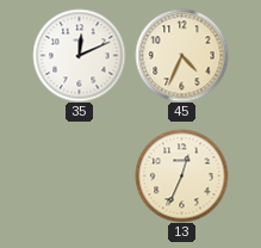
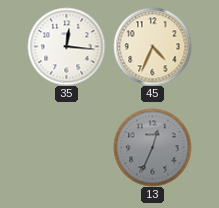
35: 12:11 -> 12:16 (66, 46)
13 dial: cream -> grey (152, 147)
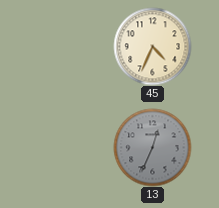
35: 12:16 -> none (66, 46)
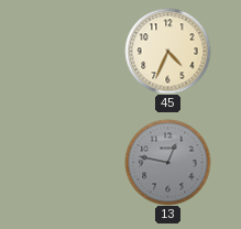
13: 12:34 -> 12:47 (167, 162)
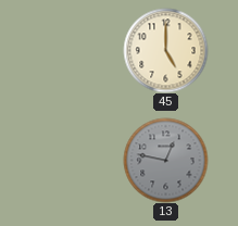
45: 4:34 -> 5:00 (165, 50)
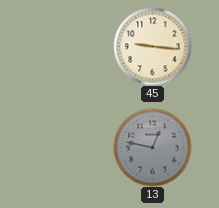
45: 5:00 -> 9:16 (152, 46)
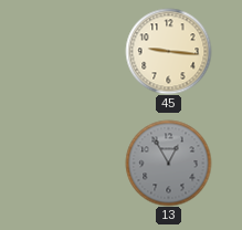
13: 12:47 -> 12:55 (168, 163)
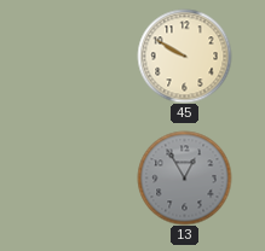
45: 9:16 -> 9:50 (184, 56)
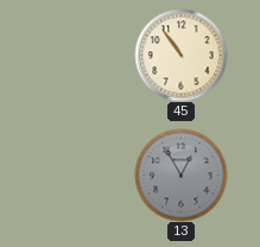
45: 9:50 -> 10:54 (180, 55)
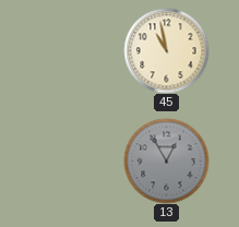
45: 10:54 -> 10:58 (166, 50)
